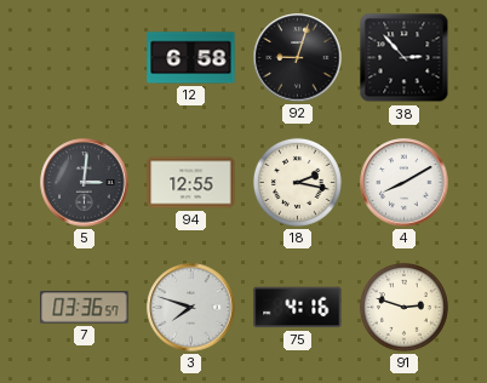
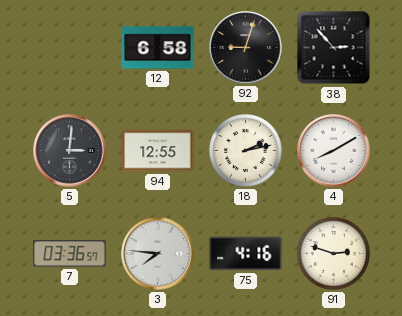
18: 2:17 -> 2:13 (245, 150)
3: 7:48 -> 7:46 (158, 254)
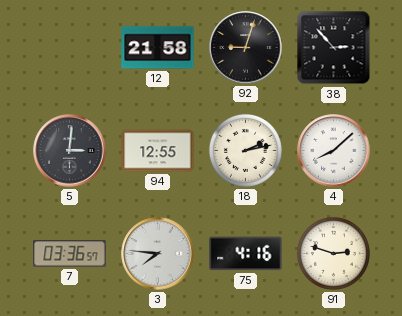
12: 6:58 -> 21:58 (158, 48)
4: 8:10 -> 8:08 (334, 151)
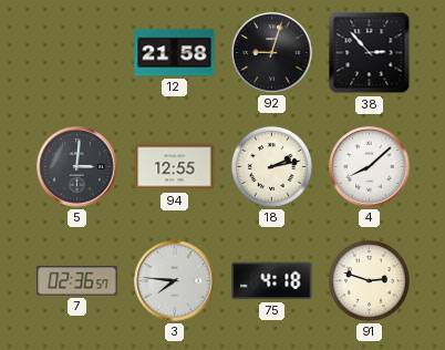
7: 03:36 -> 02:36 (77, 281)
75: 4:16 -> 4:18 (272, 281)
